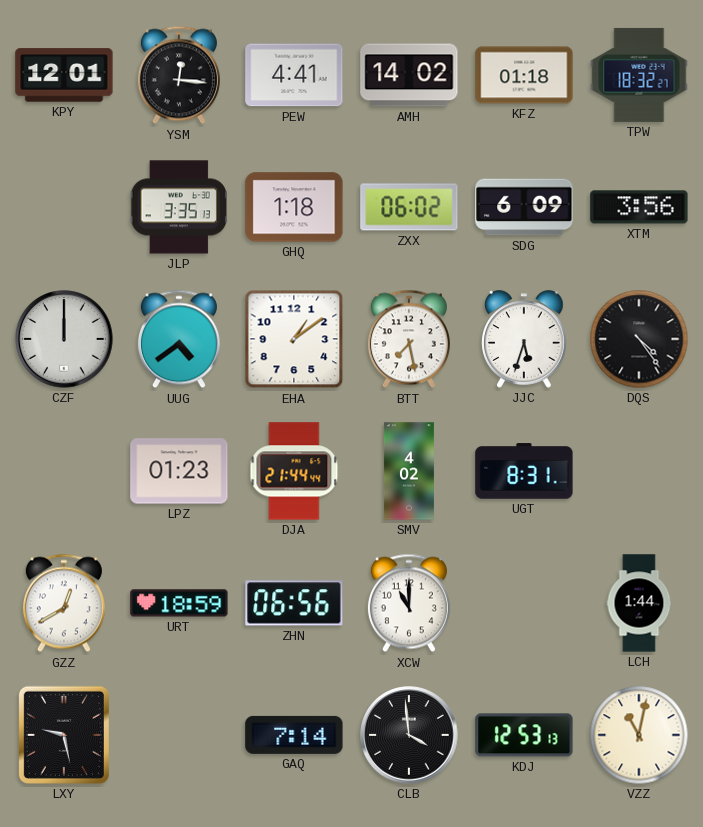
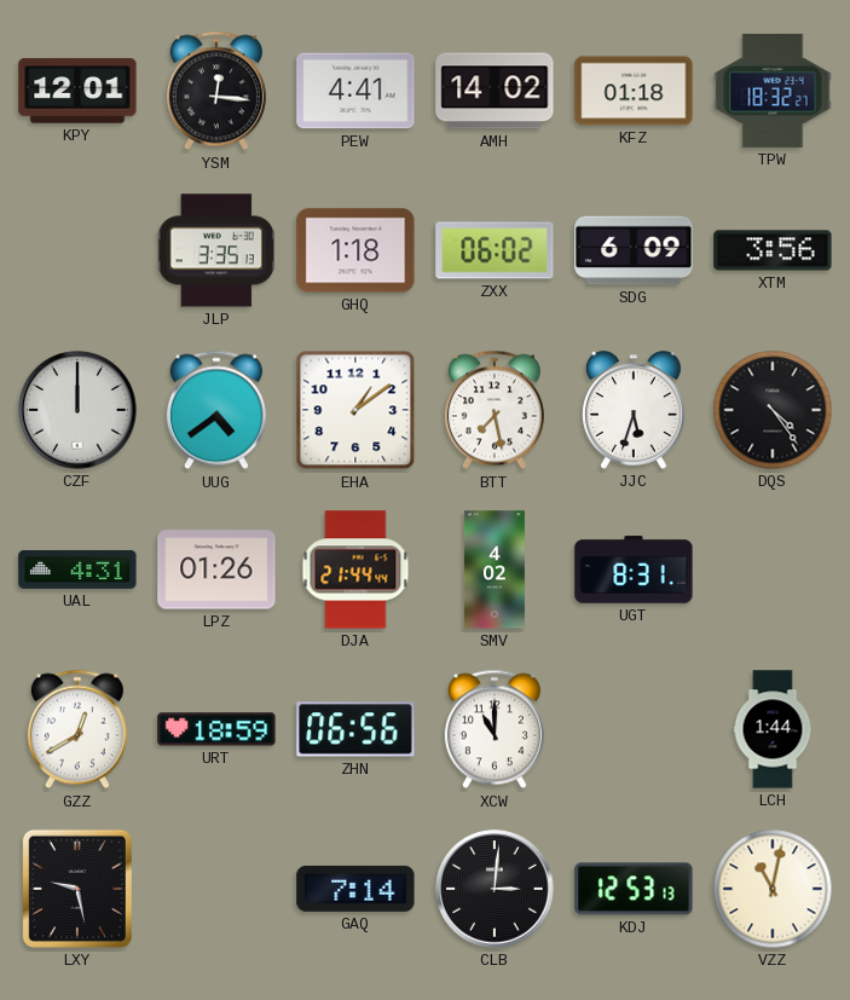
UAL: none -> 4:31 (77, 570)
LPZ: 01:23 -> 01:26 (216, 570)
CLB: 3:59 -> 3:01 (495, 889)
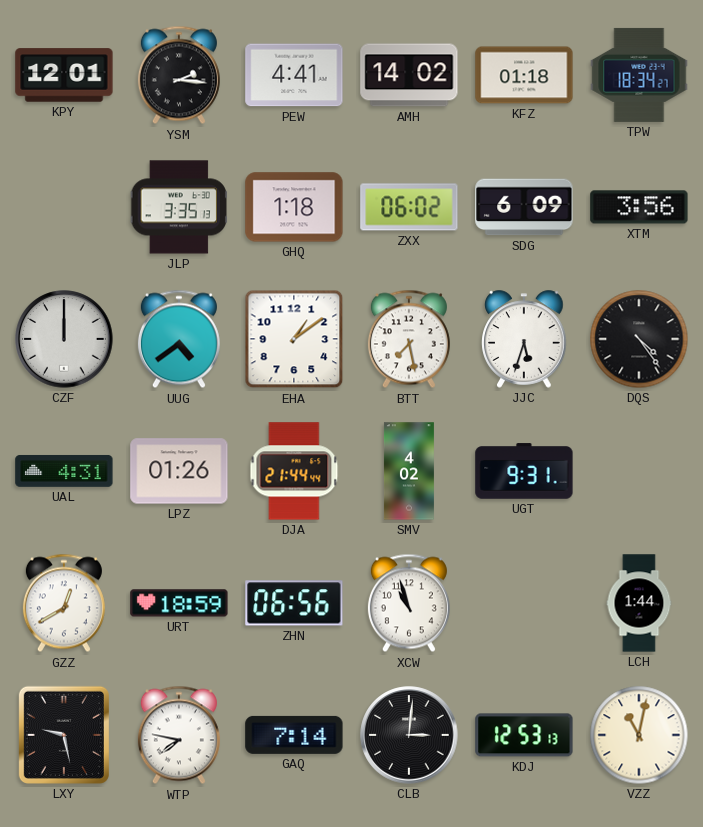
YSM: 12:16 -> 2:16 (179, 75)
TPW: 18:32 -> 18:34 (639, 75)
UGT: 8:31 -> 9:31 (524, 471)
XCW: 11:00 -> 10:57 (409, 603)
WTP: none -> 7:47 (179, 735)
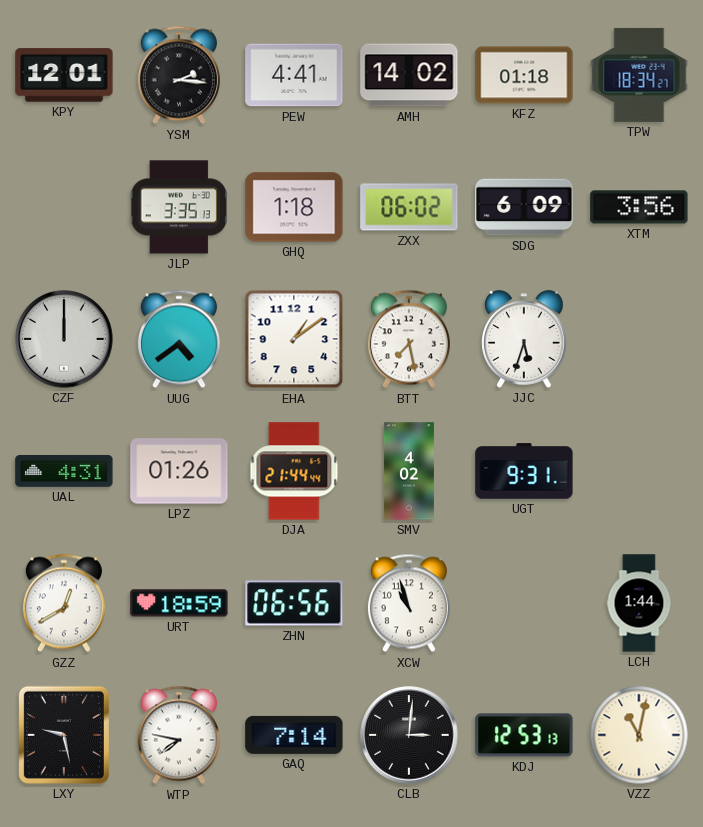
DQS: 4:24 -> none (639, 339)
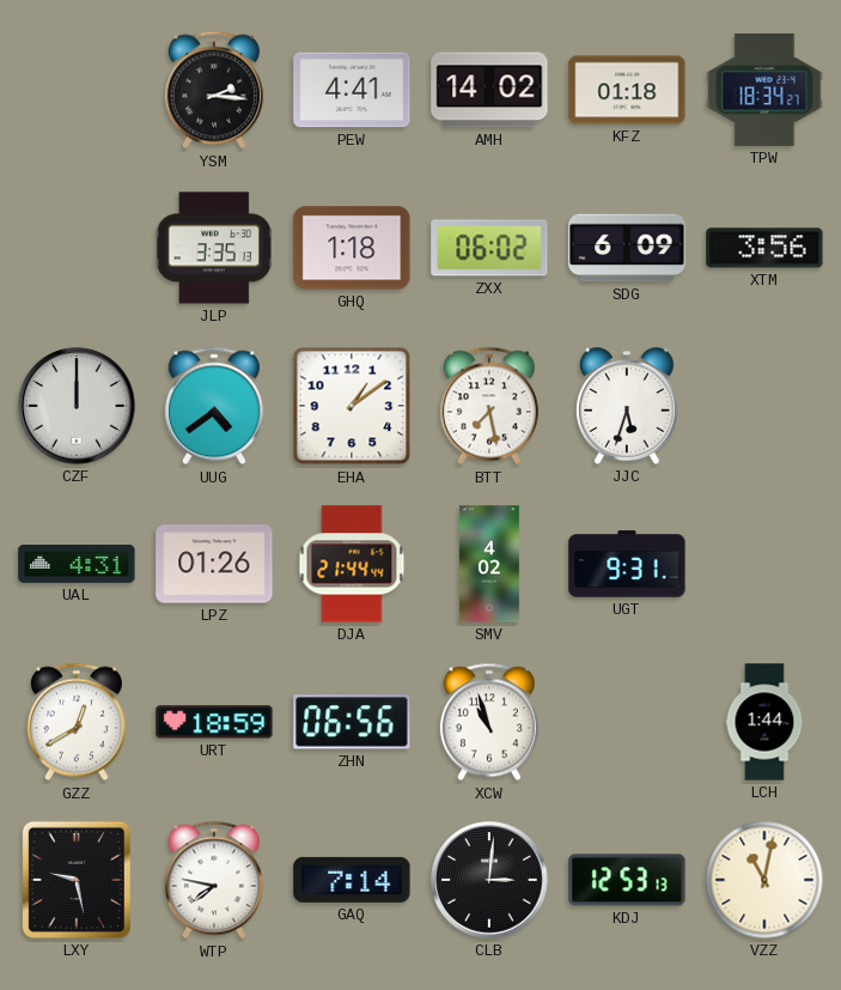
KPY: 12:01 -> none (64, 75)
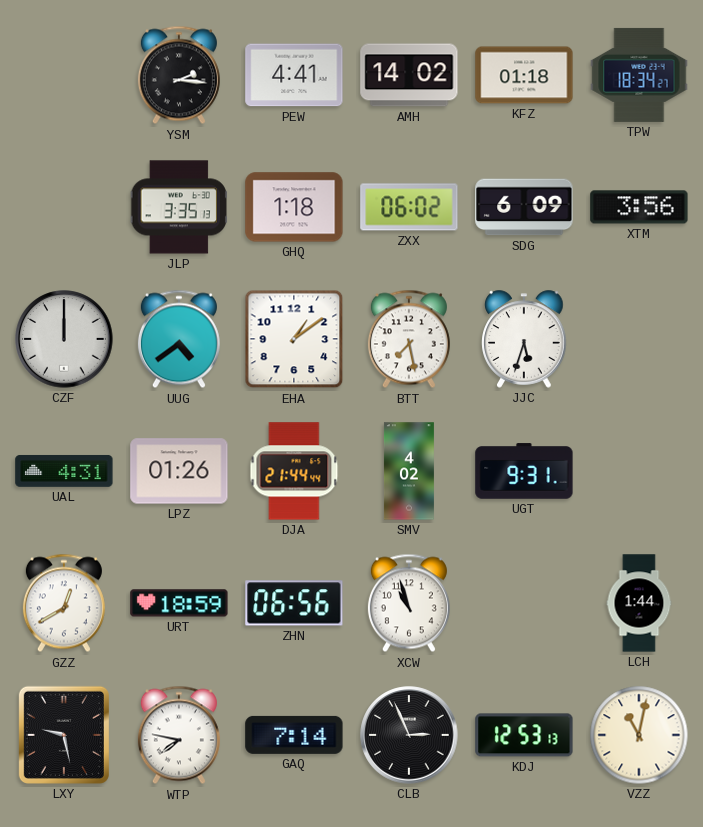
CLB: 3:01 -> 2:56 (409, 735)
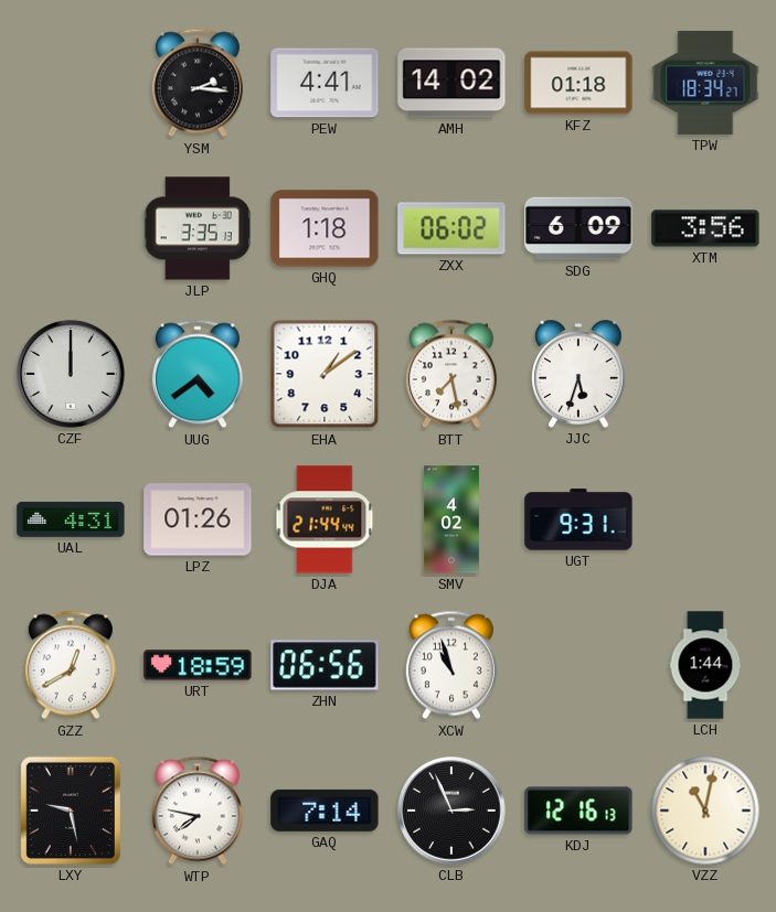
KDJ: 12:53 -> 12:16 (578, 811)
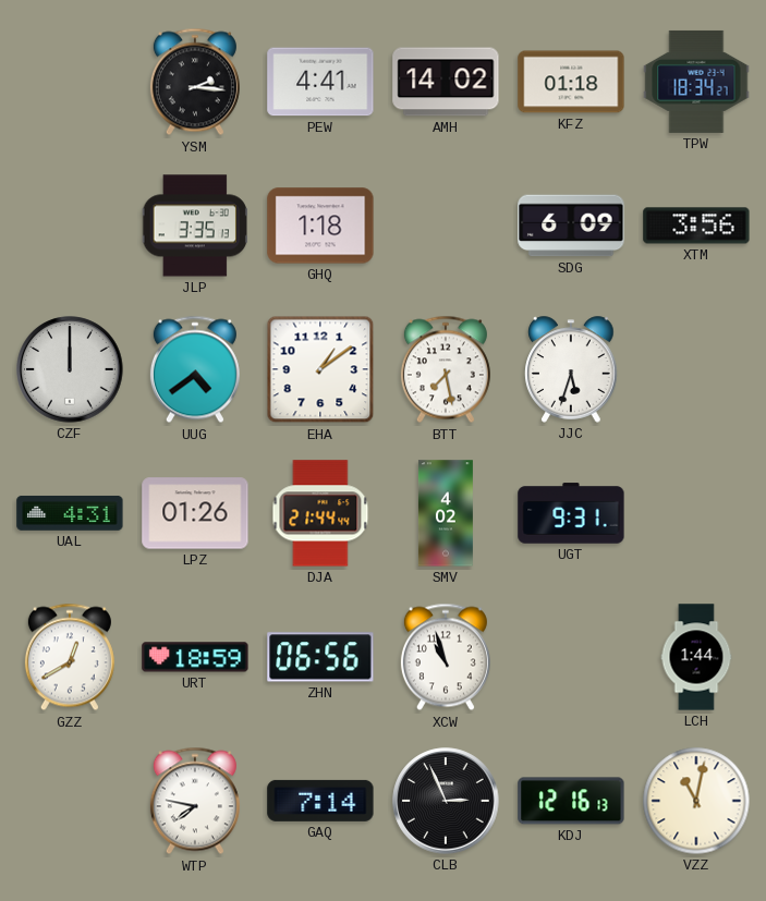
ZXX: 06:02 -> none (451, 228)
LXY: 9:28 -> none (71, 811)
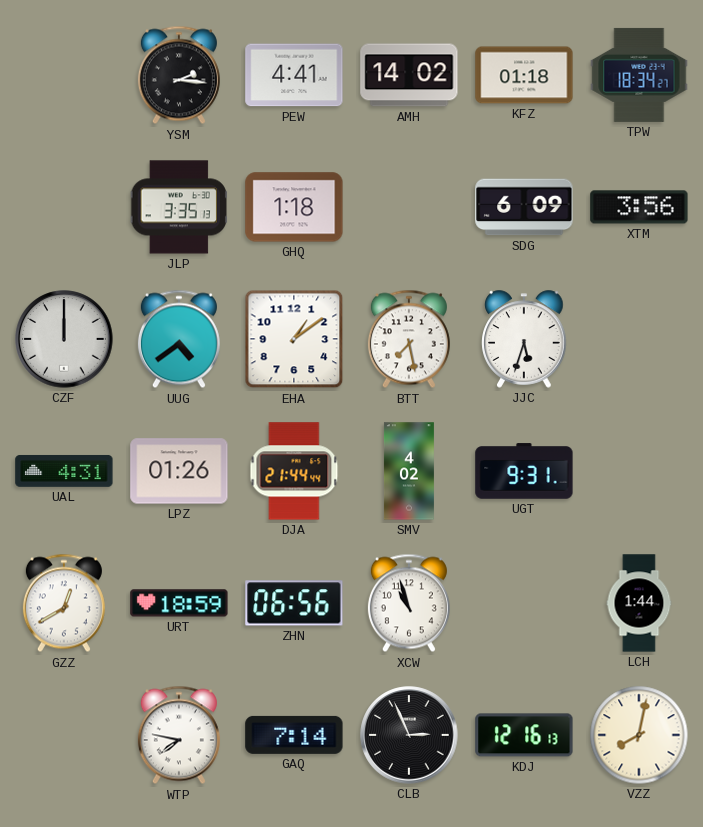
VZZ: 11:02 -> 8:02 (639, 735)
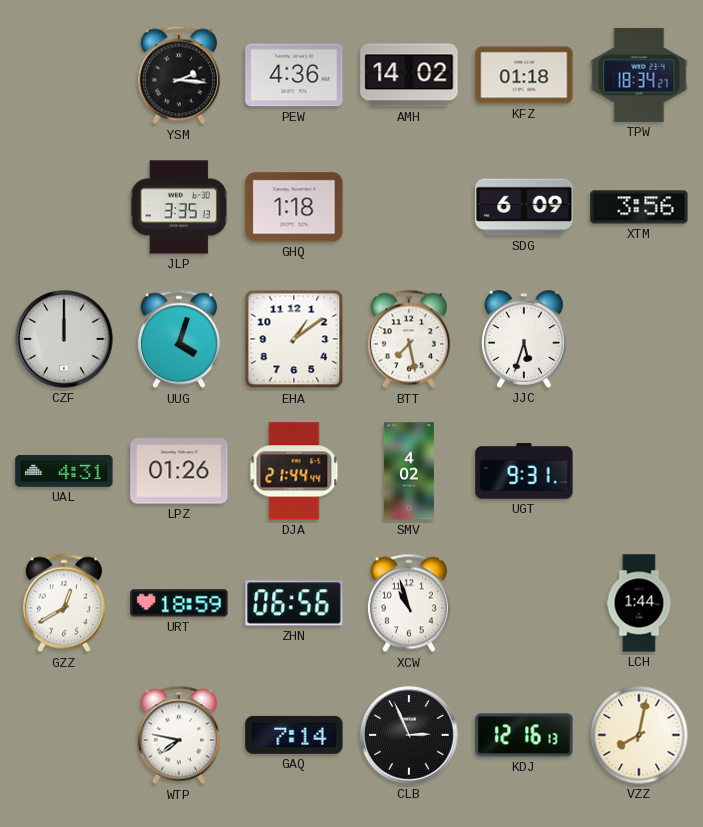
PEW: 4:41 -> 4:36 (294, 75)
UUG: 4:39 -> 4:03 (179, 339)
